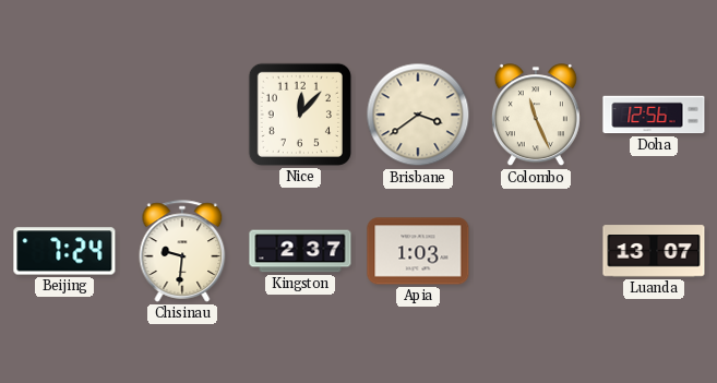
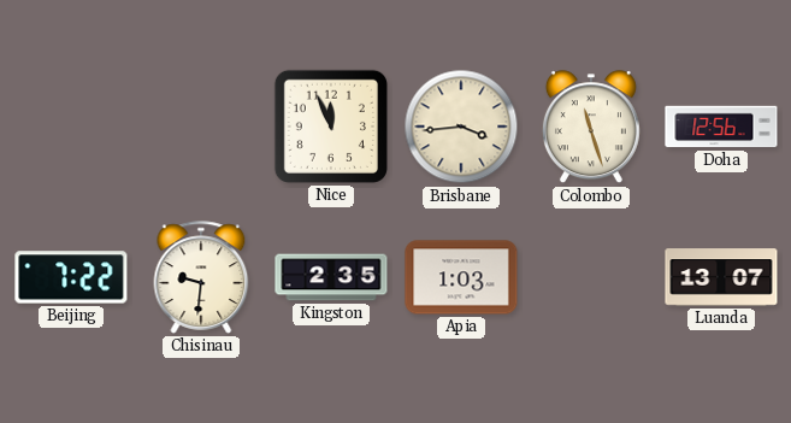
Nice: 12:07 -> 11:56 (331, 127)
Brisbane: 3:39 -> 3:44 (461, 127)
Colombo: 11:26 -> 11:27 (591, 128)
Beijing: 7:24 -> 7:22 (71, 277)
Kingston: 2:37 -> 2:35 (331, 277)
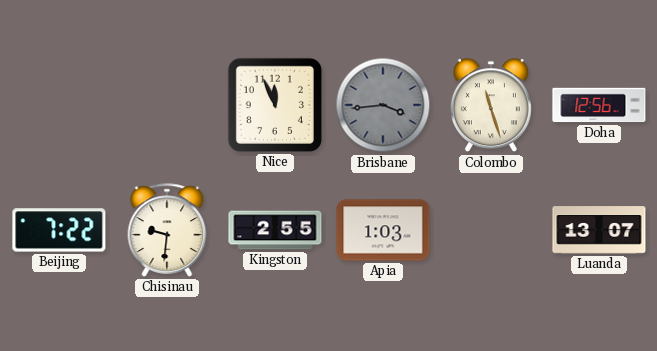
Brisbane dial: cream -> grey (383, 105)
Kingston: 2:35 -> 2:55 (275, 230)
